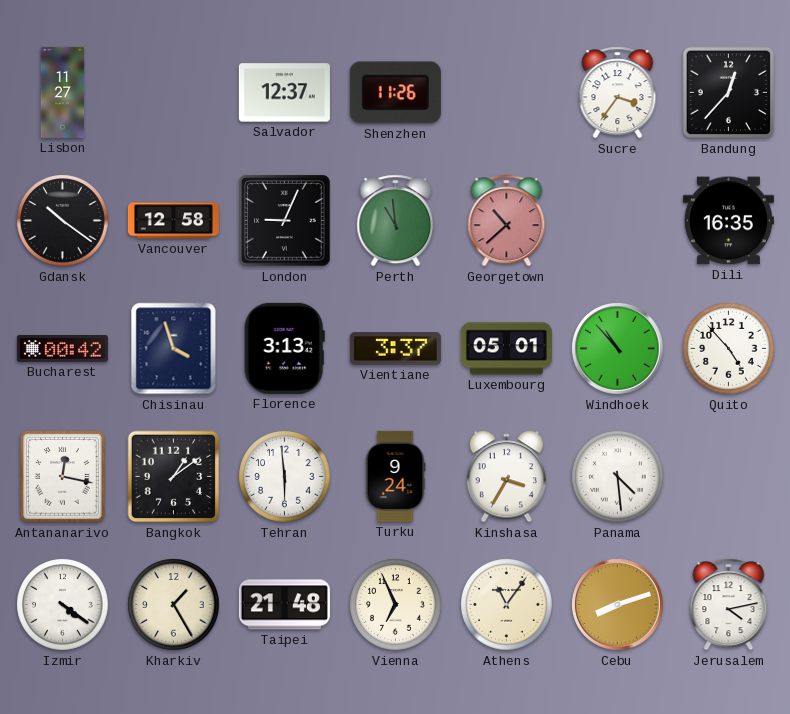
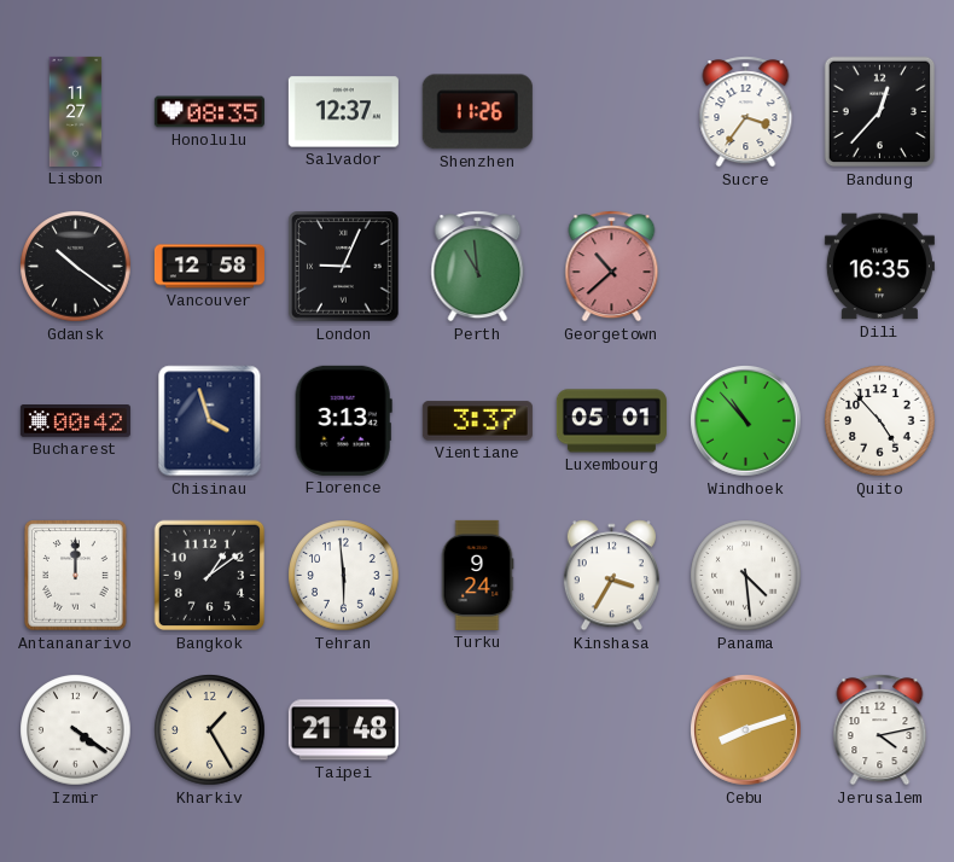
Honolulu: none -> 08:35 (209, 112)
Antananarivo: 12:17 -> 12:00 (76, 576)
Vienna: 6:56 -> none (396, 605)
Athens: 11:06 -> none (507, 605)
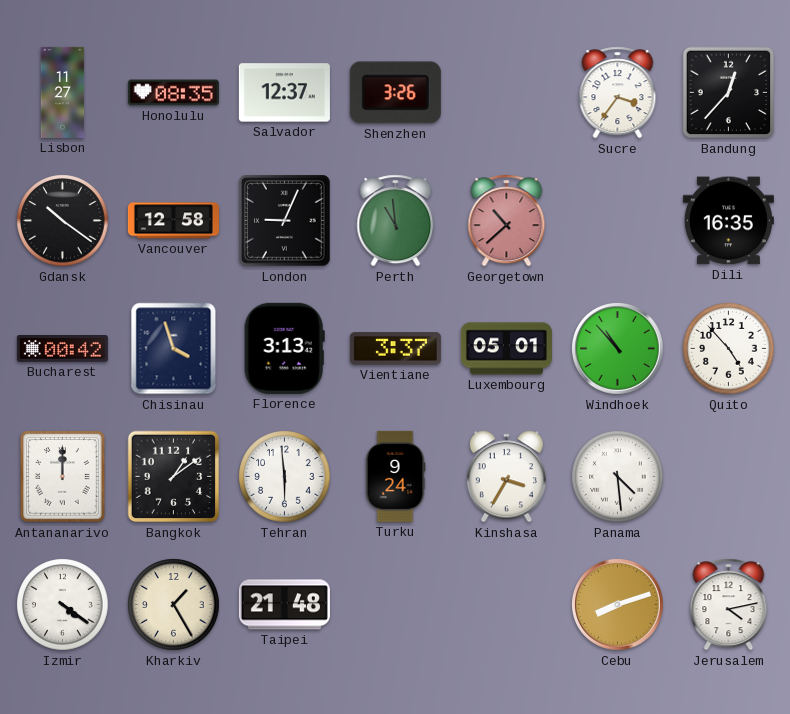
Shenzhen: 11:26 -> 3:26 (395, 93)
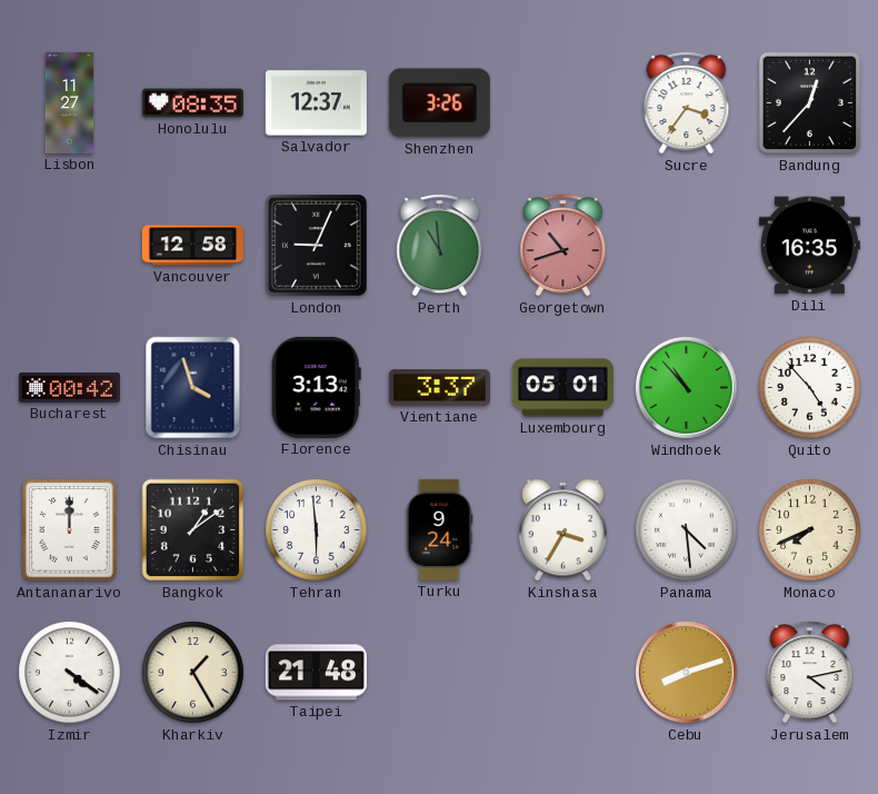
Gdansk: 10:21 -> none (63, 221)
Georgetown: 10:38 -> 10:42 (563, 246)
Monaco: none -> 7:41 (810, 530)
